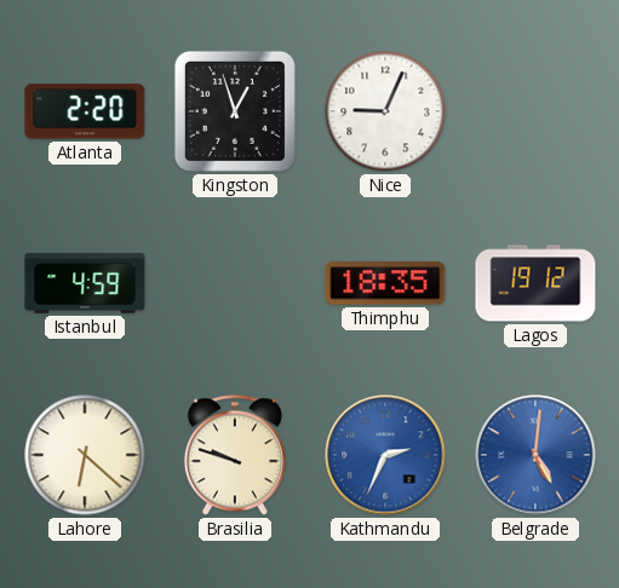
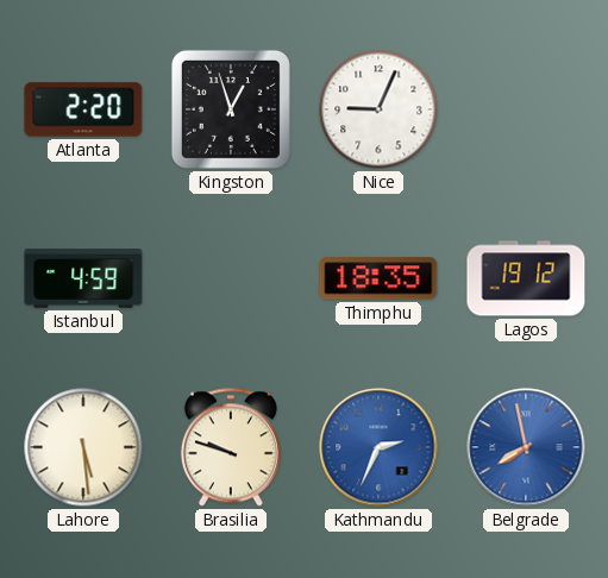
Lahore: 6:22 -> 5:29 (83, 447)
Belgrade: 5:01 -> 7:58 (526, 447)
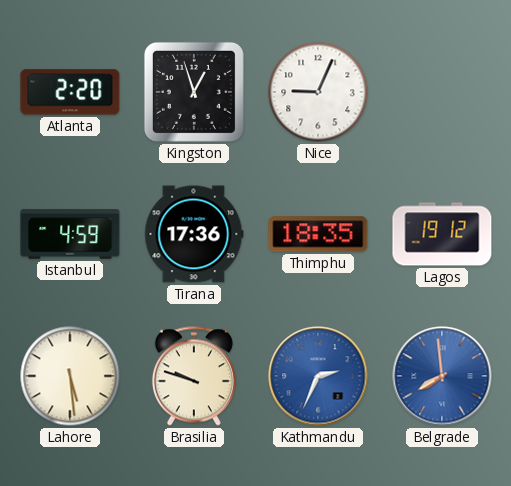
Tirana: none -> 17:36 (194, 234)
Belgrade: 7:58 -> 7:59 (442, 376)
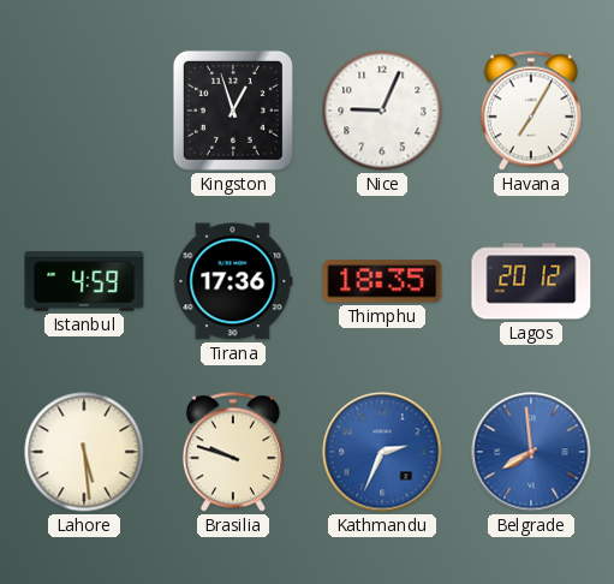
Atlanta: 2:20 -> none (70, 92)
Havana: none -> 7:05 (531, 111)
Lagos: 19:12 -> 20:12 (531, 281)
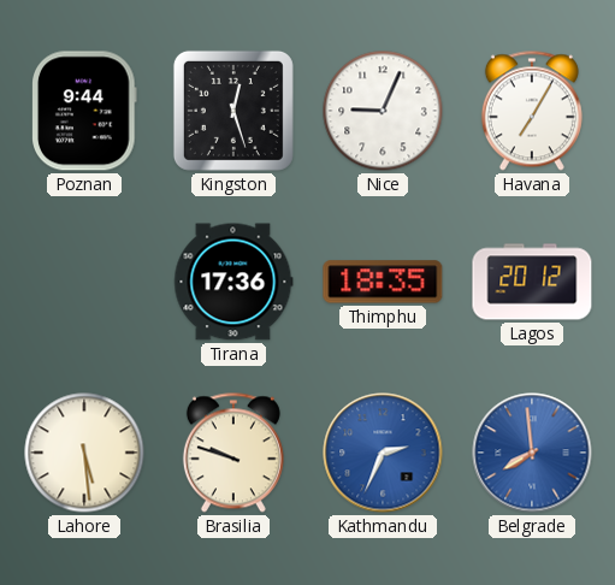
Poznan: none -> 9:44 (85, 111)
Kingston: 12:57 -> 12:27 (233, 111)
Istanbul: 4:59 -> none (84, 281)
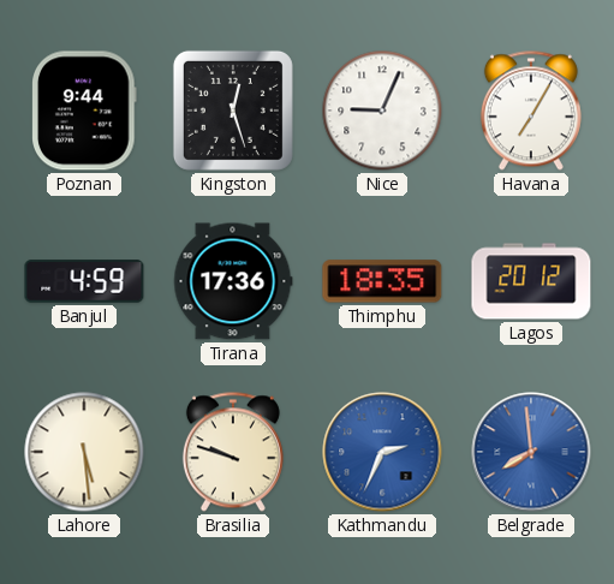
Banjul: none -> 4:59 (84, 281)
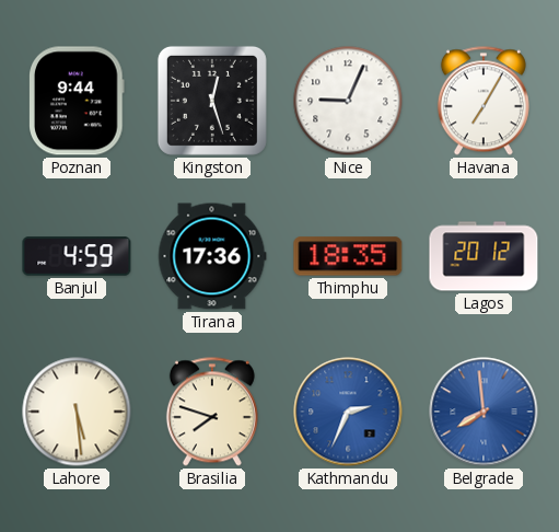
Brasilia: 9:48 -> 7:48 (212, 412)
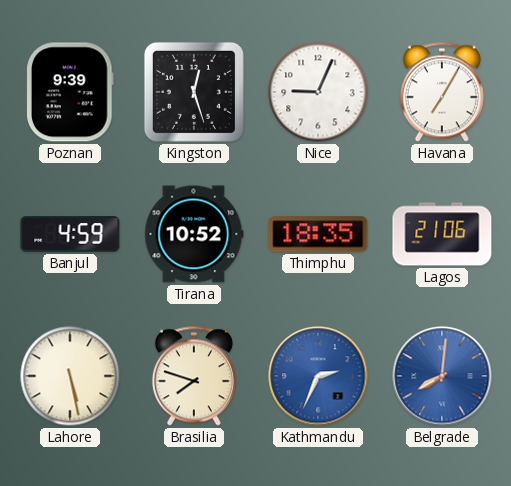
Poznan: 9:44 -> 9:39 (71, 92)
Tirana: 17:36 -> 10:52 (194, 234)
Lagos: 20:12 -> 21:06 (442, 234)
Lahore: 5:29 -> 5:28 (70, 376)
Belgrade: 7:59 -> 8:01 (442, 376)
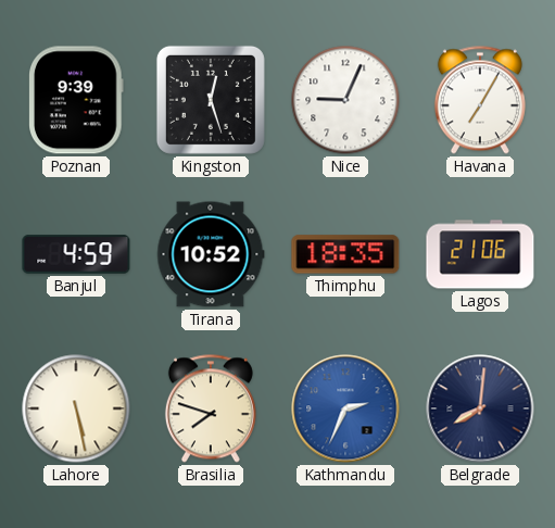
Belgrade dial: blue -> navy (480, 408)
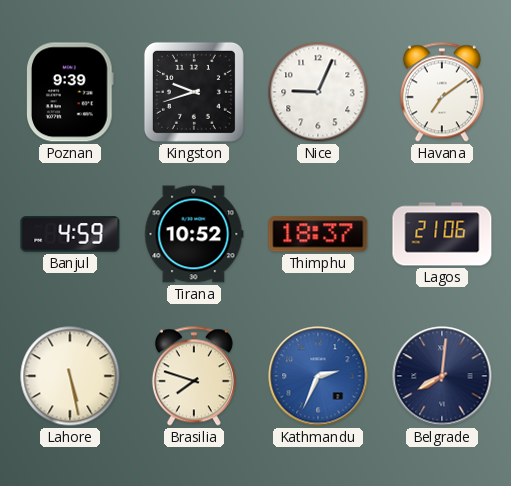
Kingston: 12:27 -> 9:42 (194, 92)
Havana: 7:05 -> 7:09 (442, 92)
Thimphu: 18:35 -> 18:37 (318, 234)
